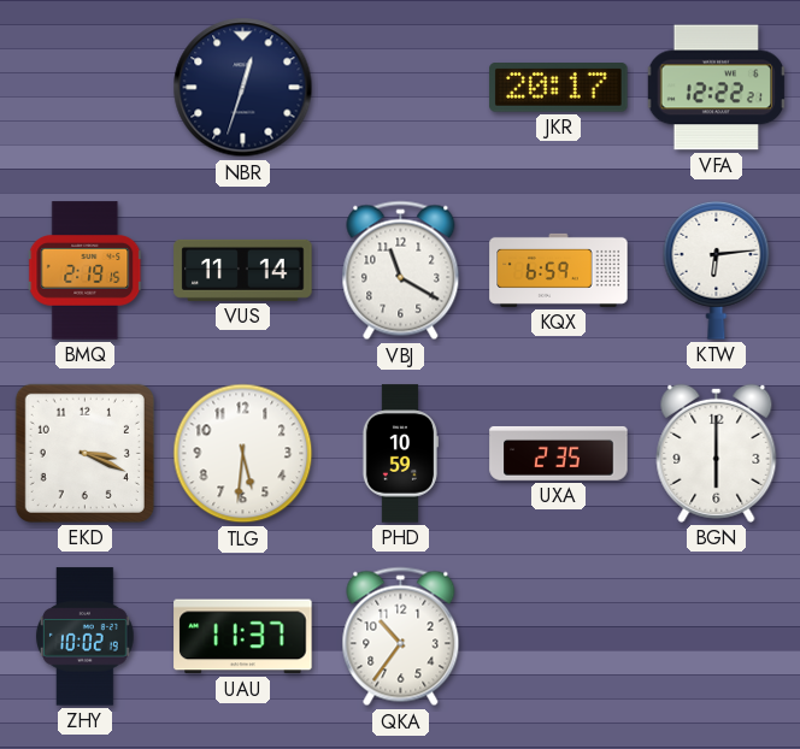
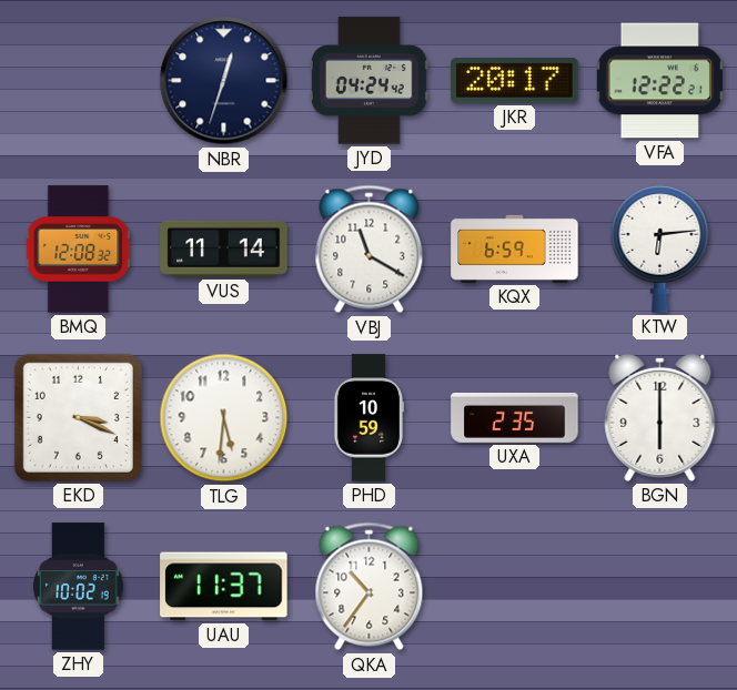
JYD: none -> 04:24 (368, 81)
BMQ: 2:19 -> 12:08 (79, 250)
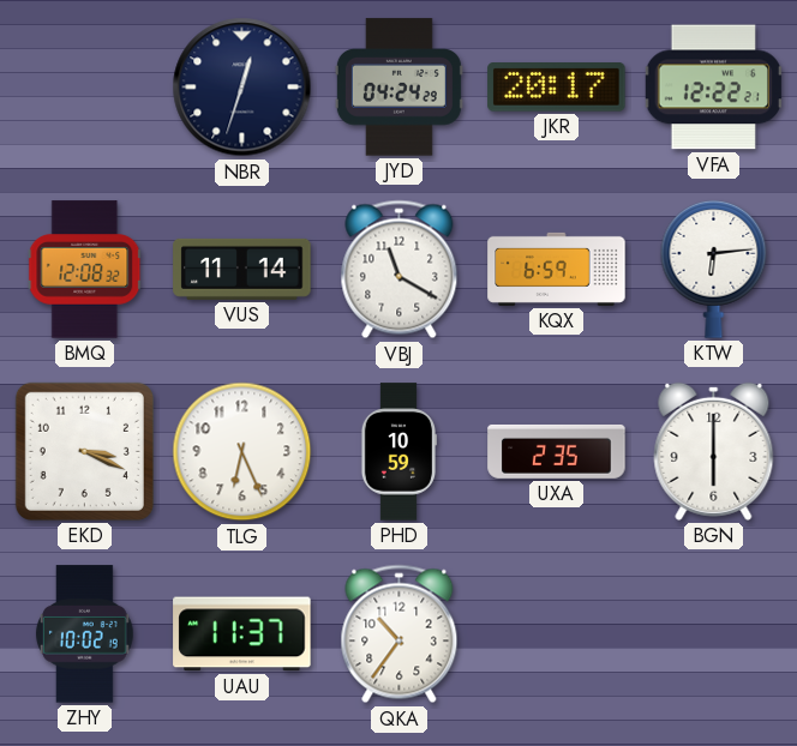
JYD: 04:24:42 -> 04:24:29 (398, 88)
TLG: 5:31 -> 6:26 (242, 452)
